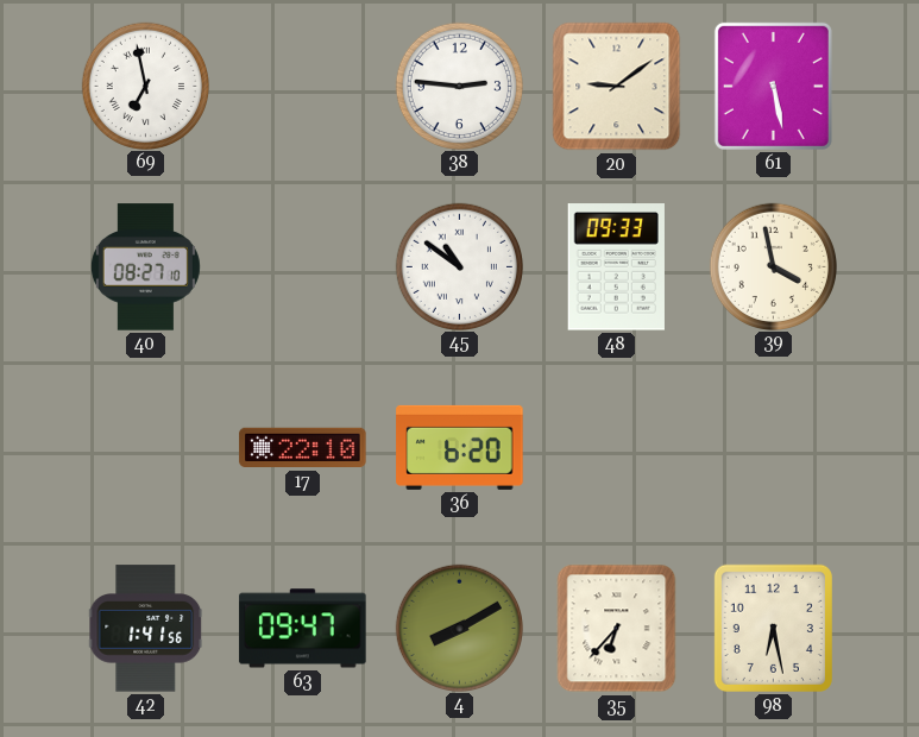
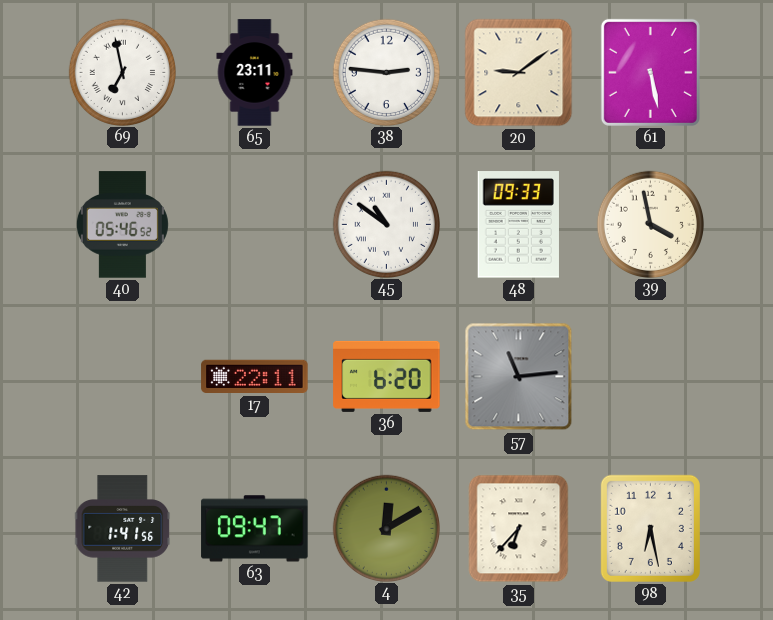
65: none -> 23:11 (255, 73)
40: 08:27 -> 05:46 (122, 225)
17: 22:10 -> 22:11 (255, 377)
57: none -> 11:14 (519, 377)
4: 8:10 -> 12:10 (386, 528)
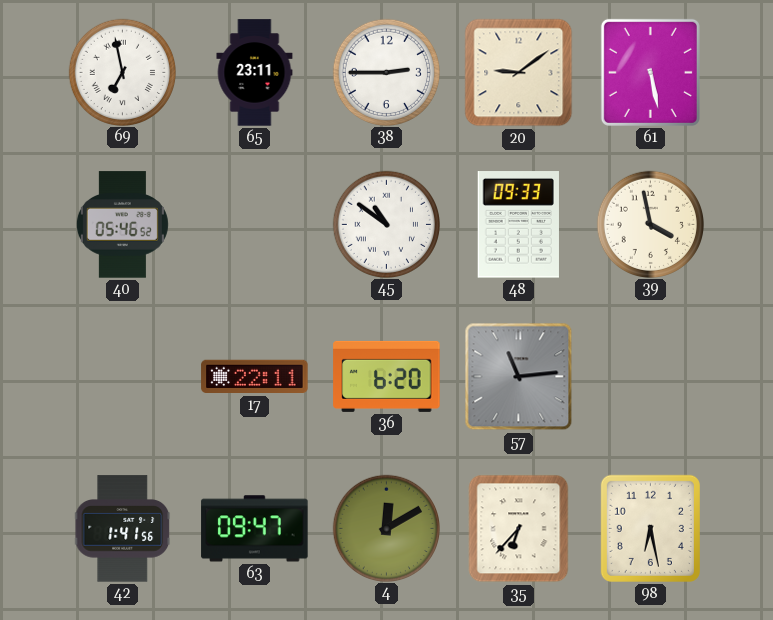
38: 2:46 -> 2:45 (386, 72)
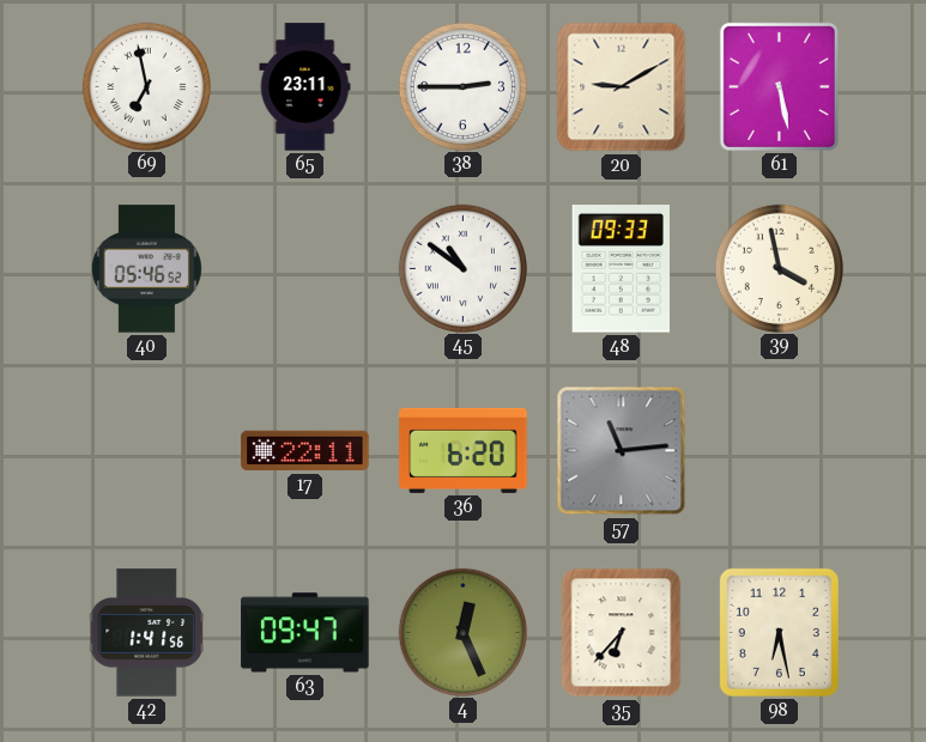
20: 9:09 -> 9:10 (622, 87)
4: 12:10 -> 12:26 (462, 632)
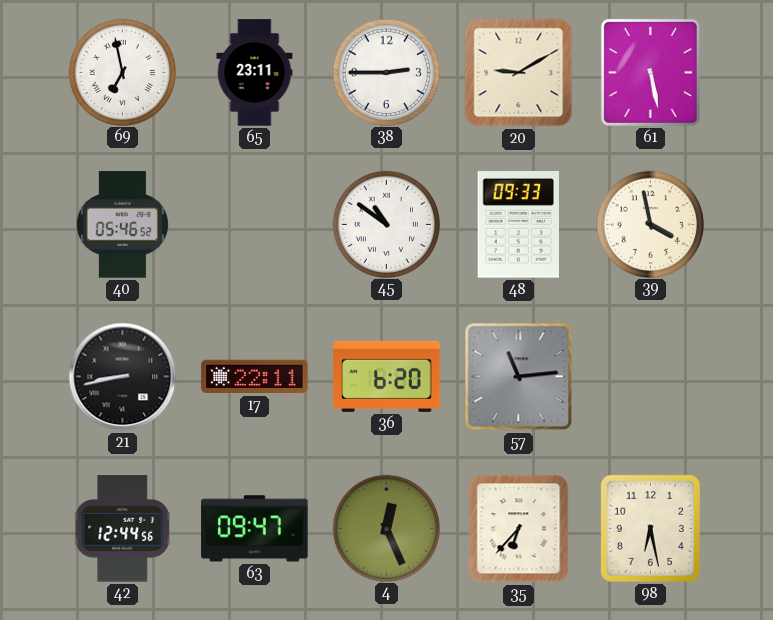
21: none -> 8:43 (123, 377)
42: 1:41 -> 12:44 (123, 529)
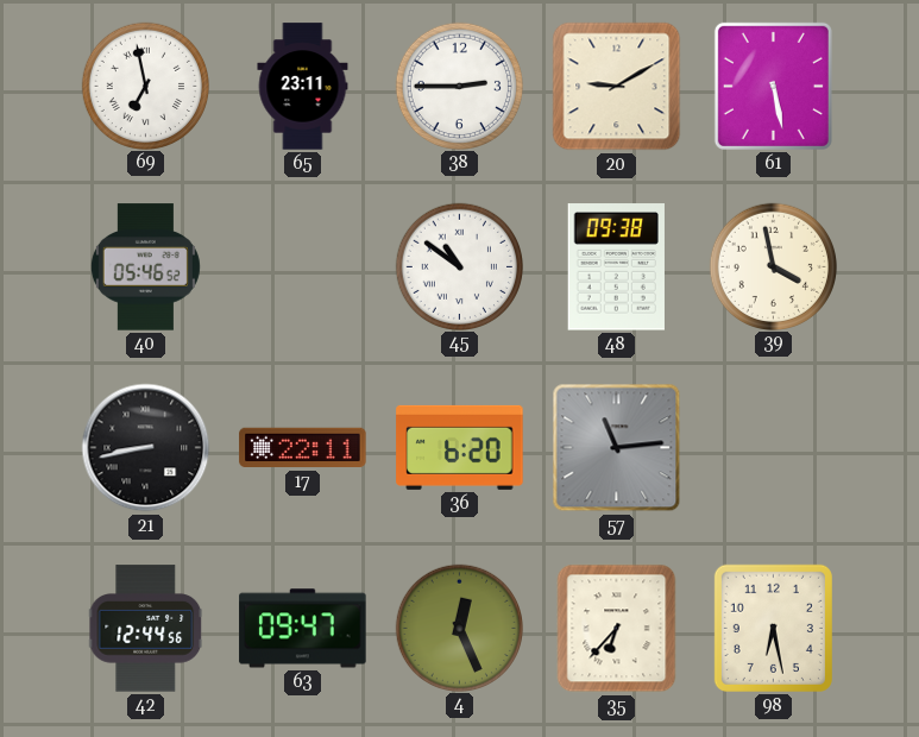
48: 09:33 -> 09:38 (616, 267)
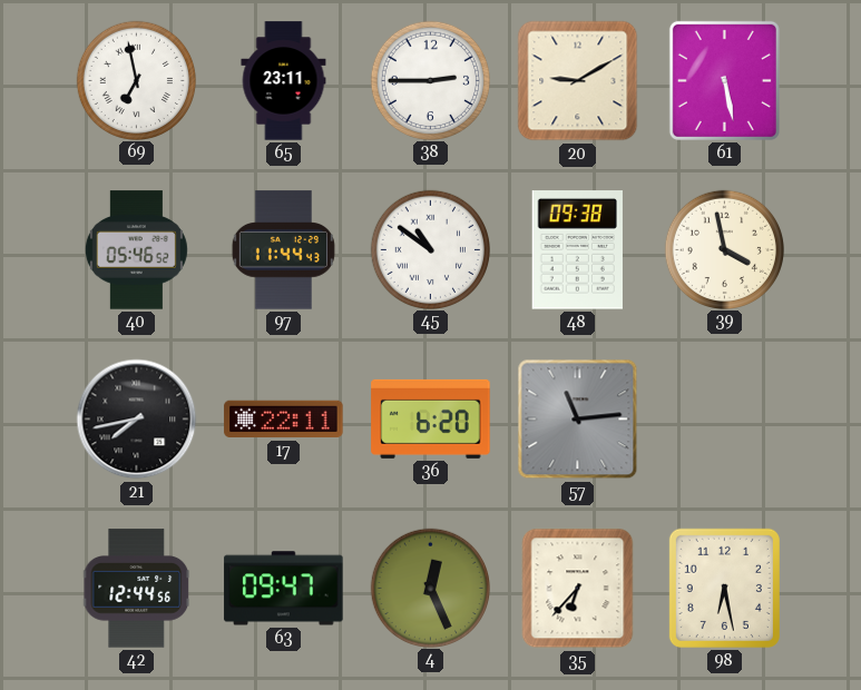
97: none -> 11:44 (283, 250)
21: 8:43 -> 7:43 (137, 420)
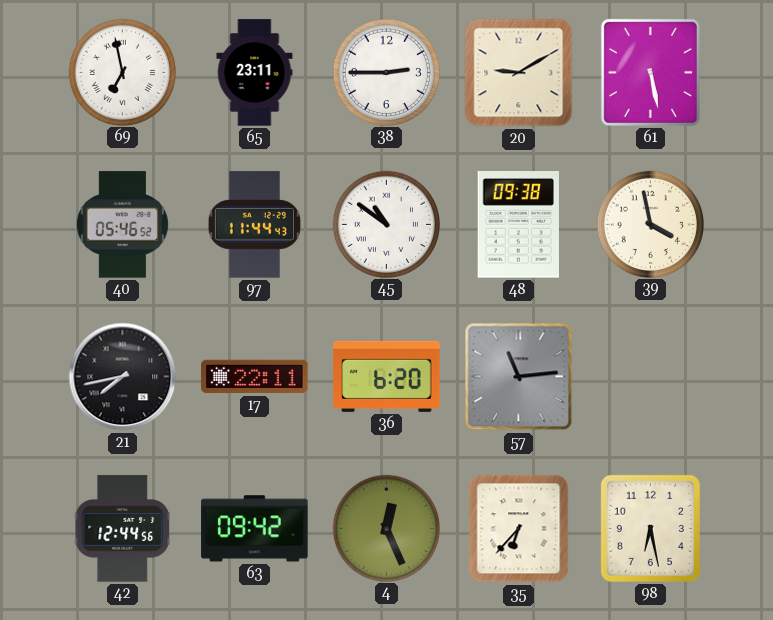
63: 09:47 -> 09:42 (255, 529)
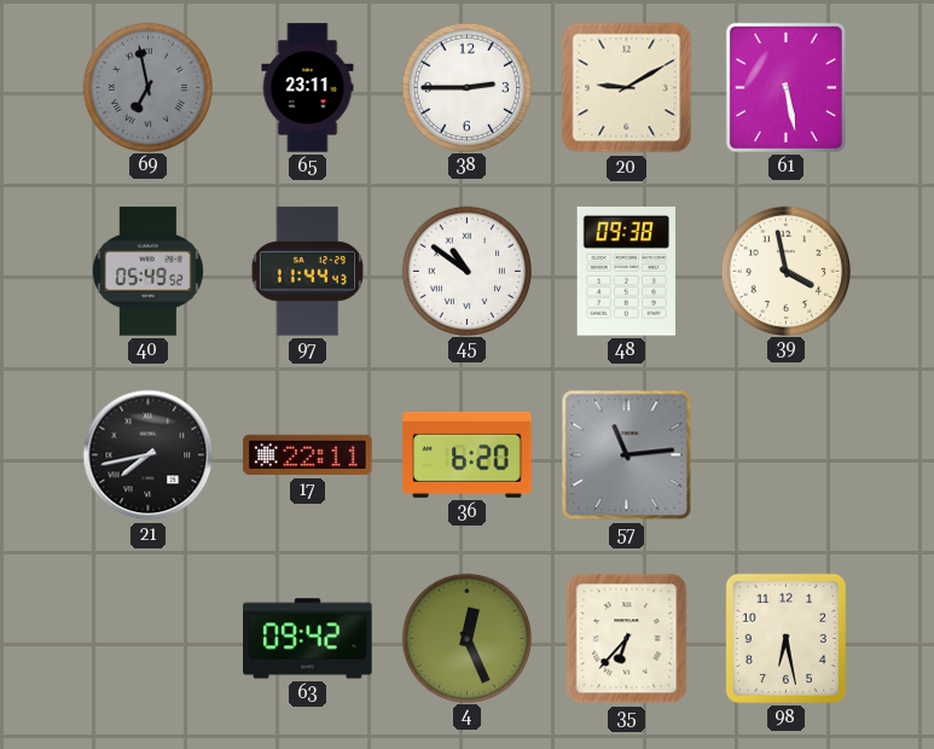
69 dial: white -> grey (147, 87)
40: 05:46 -> 05:49 (147, 272)
42: 12:44 -> none (123, 529)
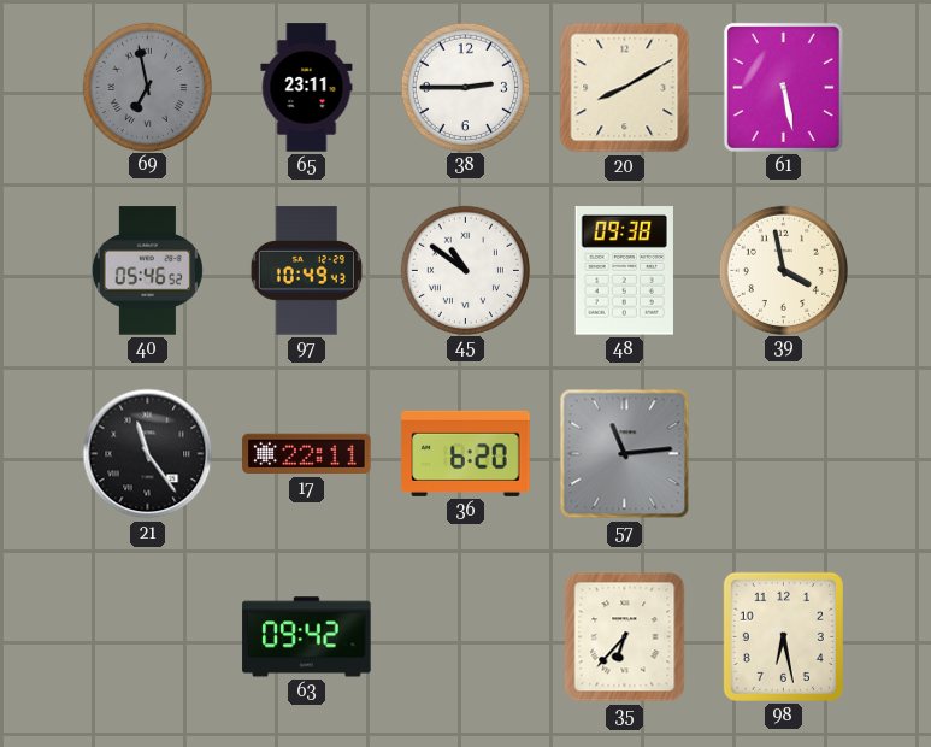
20: 9:10 -> 8:10 (625, 88)
40: 05:49 -> 05:46 (147, 271)
97: 11:44 -> 10:49 (306, 271)
21: 7:43 -> 11:24 (148, 454)
4: 12:26 -> none (466, 638)
